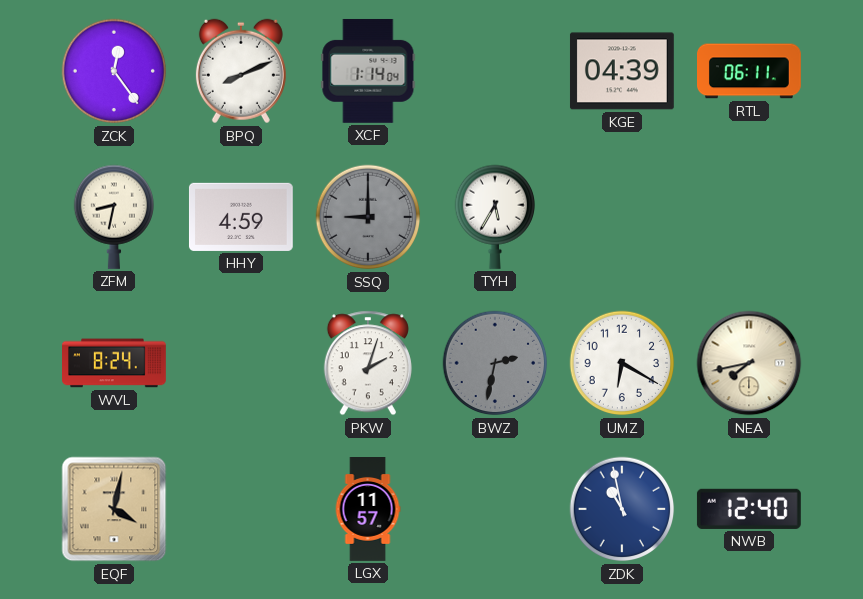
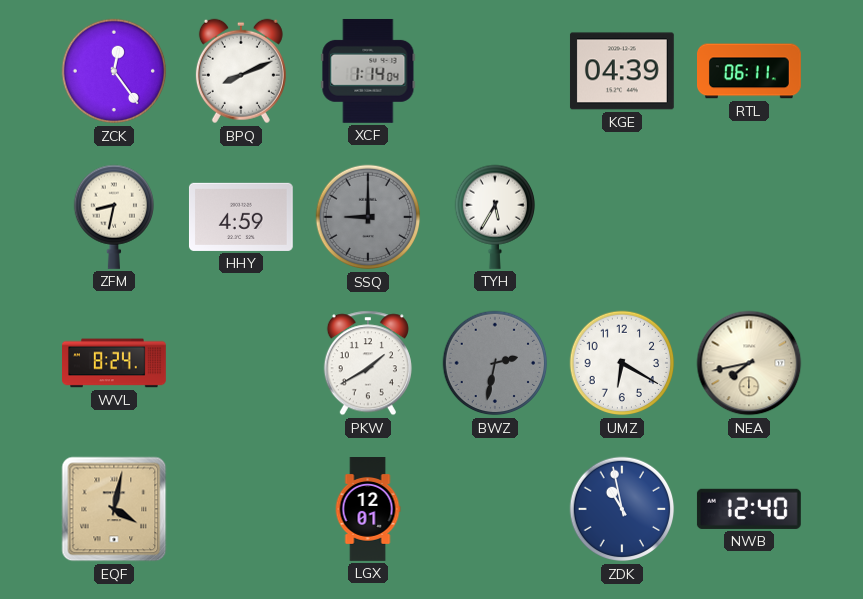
PKW: 2:03 -> 1:40 (368, 363)
LGX: 11:57 -> 12:01 (368, 510)
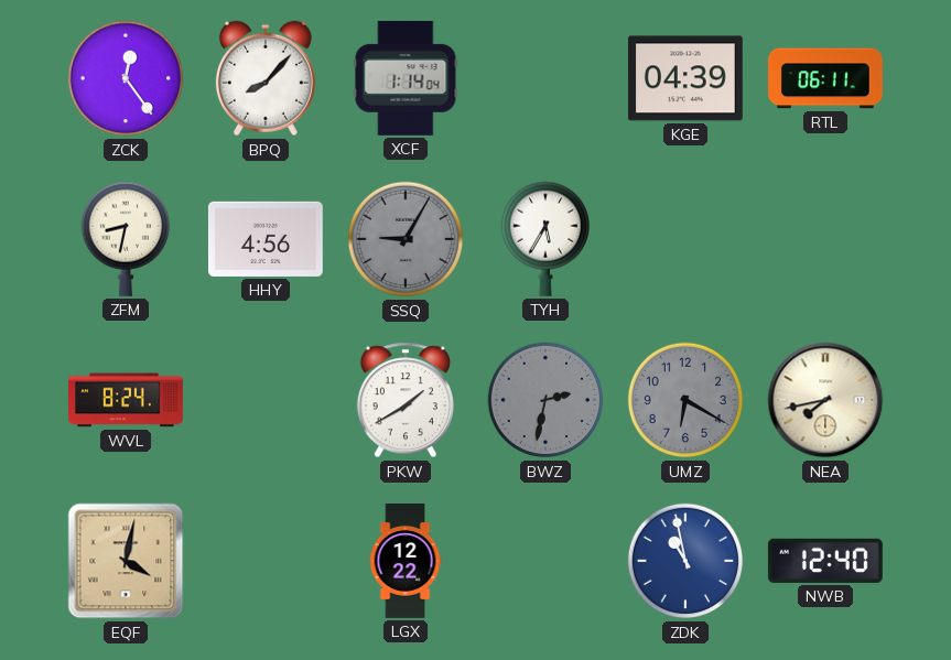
BPQ: 8:11 -> 8:07 (266, 78)
HHY: 4:59 -> 4:56 (266, 239)
SSQ: 9:00 -> 9:05 (406, 239)
UMZ dial: white -> grey (685, 400)
LGX: 12:01 -> 12:22 (406, 562)
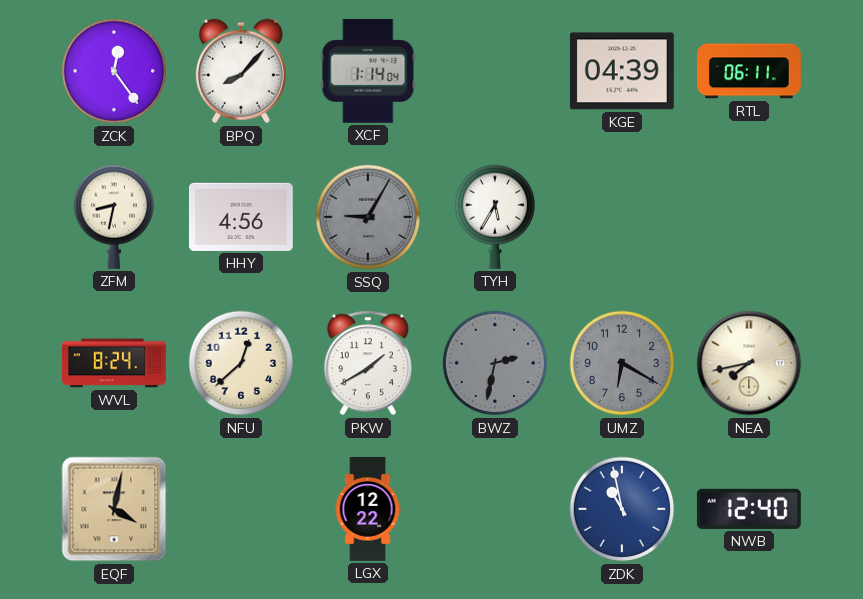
NFU: none -> 12:38 (241, 363)
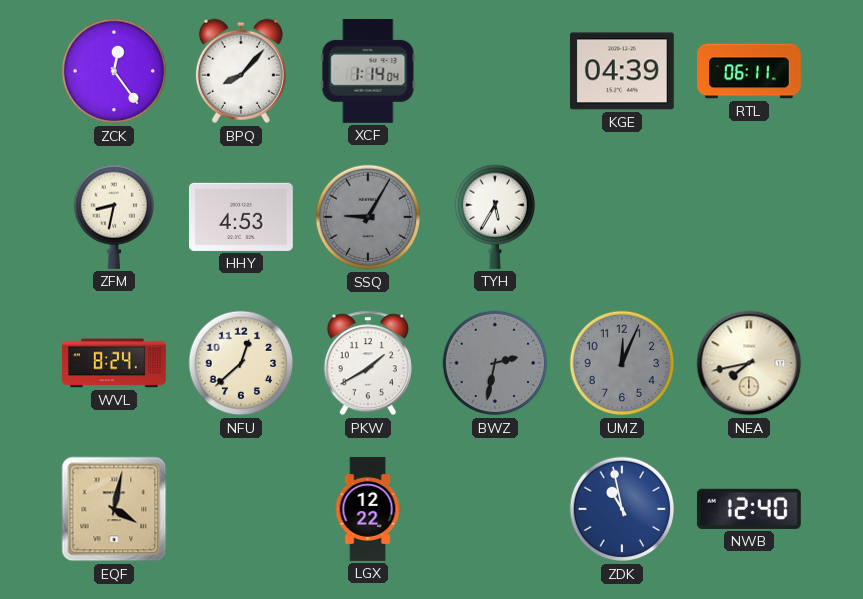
HHY: 4:56 -> 4:53 (241, 217)
UMZ: 6:20 -> 12:04 (622, 363)
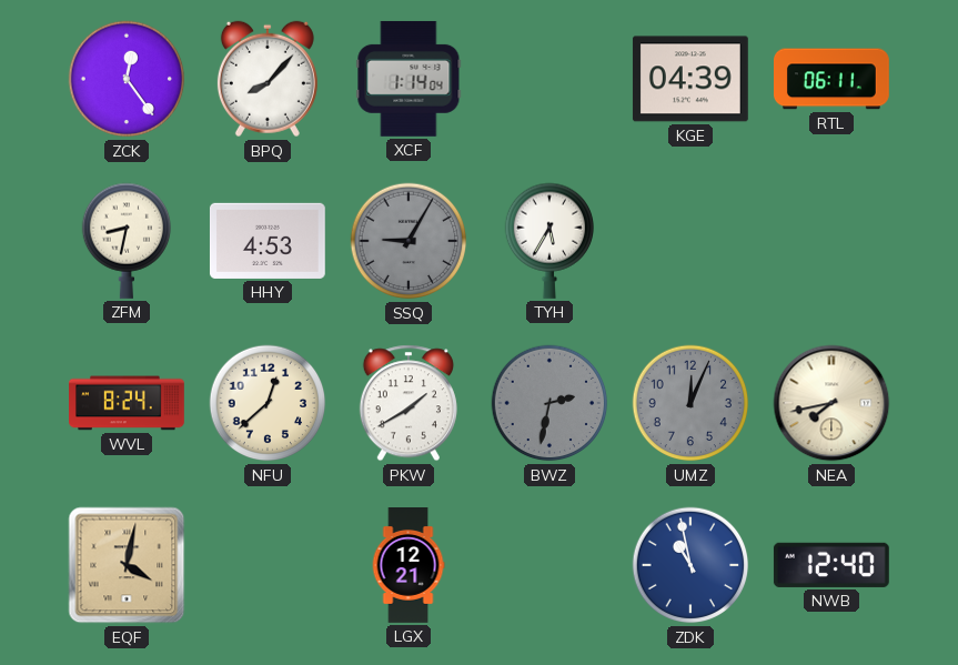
LGX: 12:22 -> 12:21 (409, 566)
